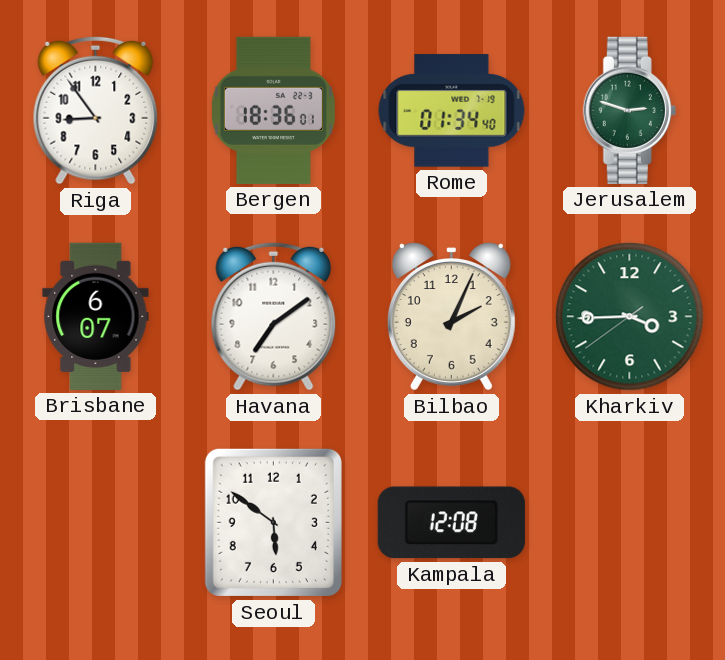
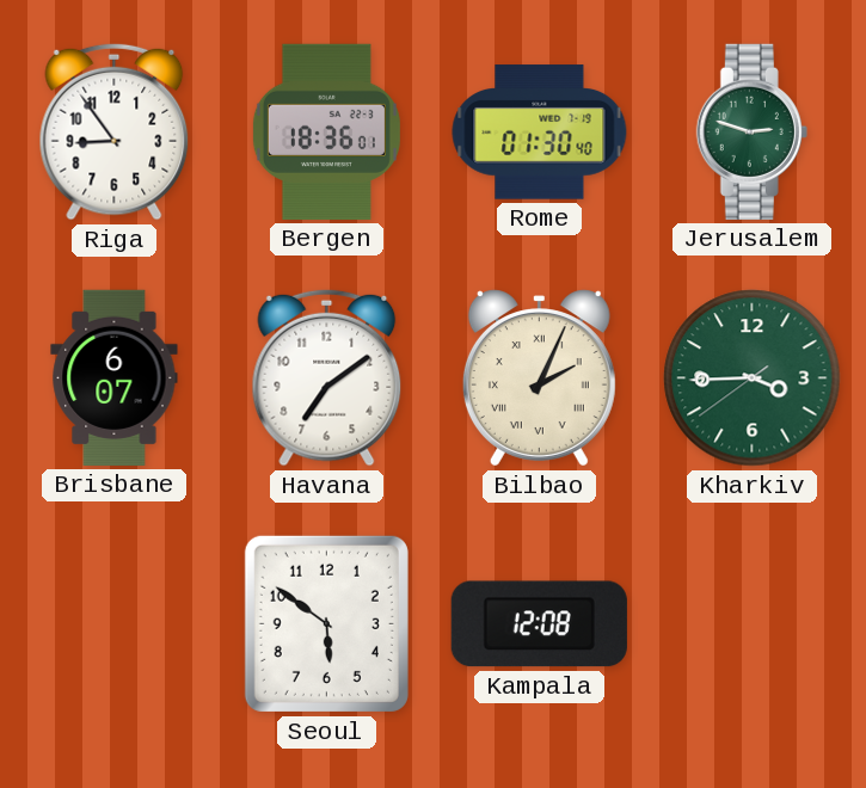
Rome: 01:34 -> 01:30 (540, 133)
Bilbao numerals: Arabic -> Roman (539, 378)
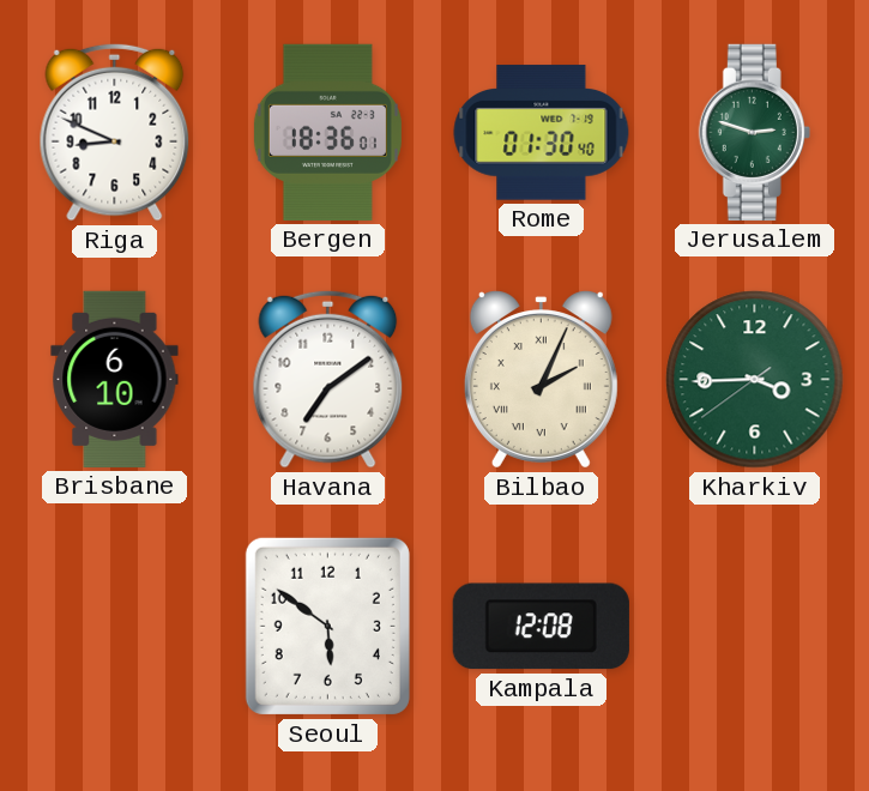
Riga: 8:54 -> 8:49 (115, 132)
Brisbane: 6:07 -> 6:10 (115, 379)
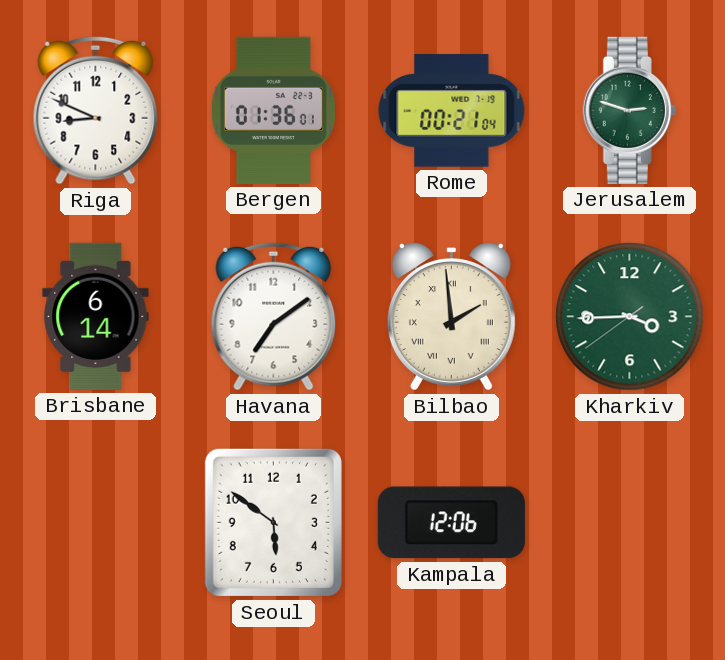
Bergen: 18:36 -> 01:36 (273, 110)
Rome: 01:30 -> 00:21 (452, 111)
Brisbane: 6:10 -> 6:14 (96, 316)
Bilbao: 2:04 -> 1:59 (451, 317)
Kampala: 12:08 -> 12:06 (451, 523)
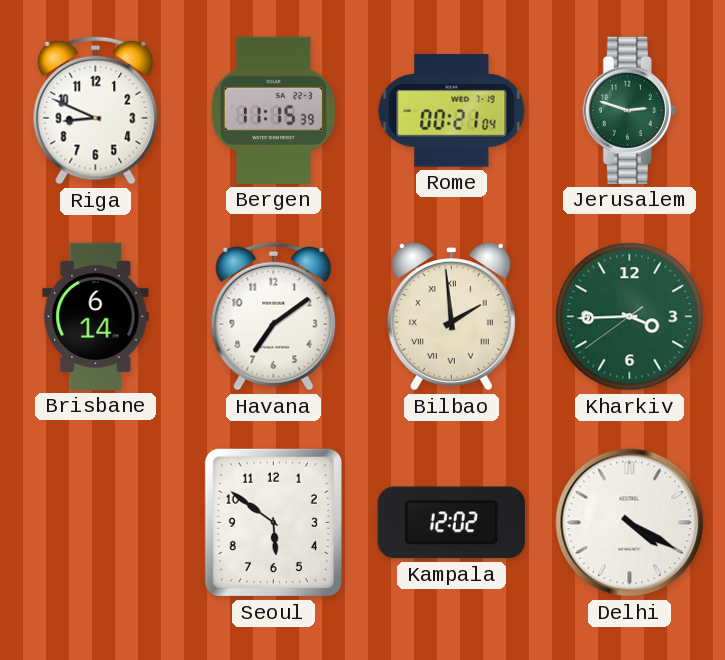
Bergen: 01:36 -> 11:15 (273, 110)
Kampala: 12:06 -> 12:02 (451, 523)
Delhi: none -> 4:20 (630, 523)
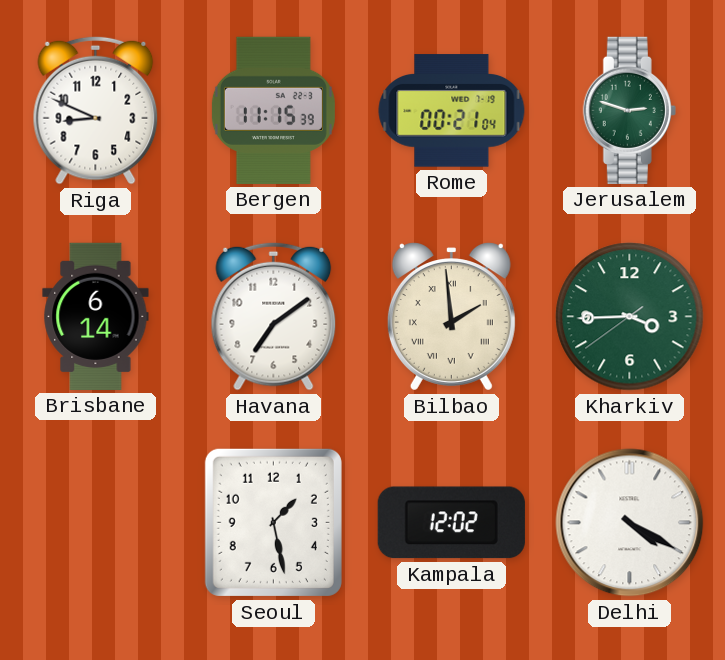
Seoul: 5:51 -> 1:28 (273, 522)
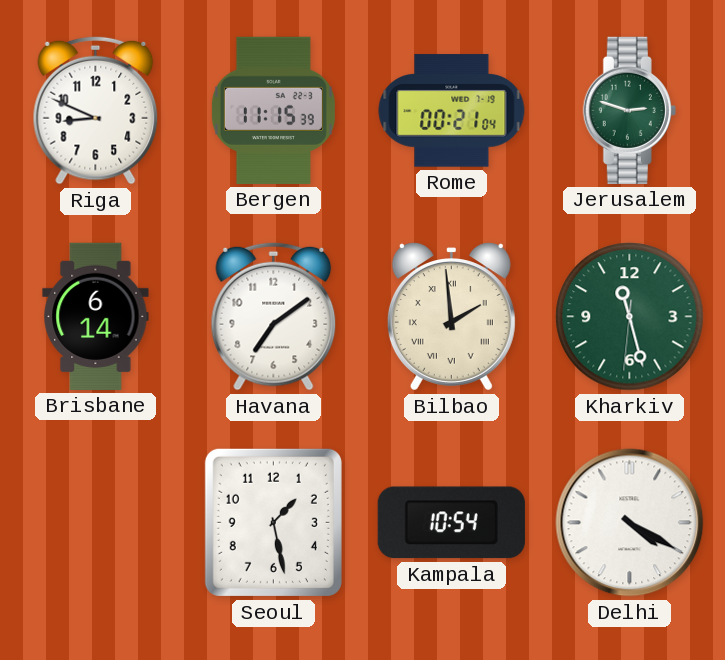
Kharkiv: 3:44 -> 11:27 (630, 317)
Kampala: 12:02 -> 10:54 (451, 523)
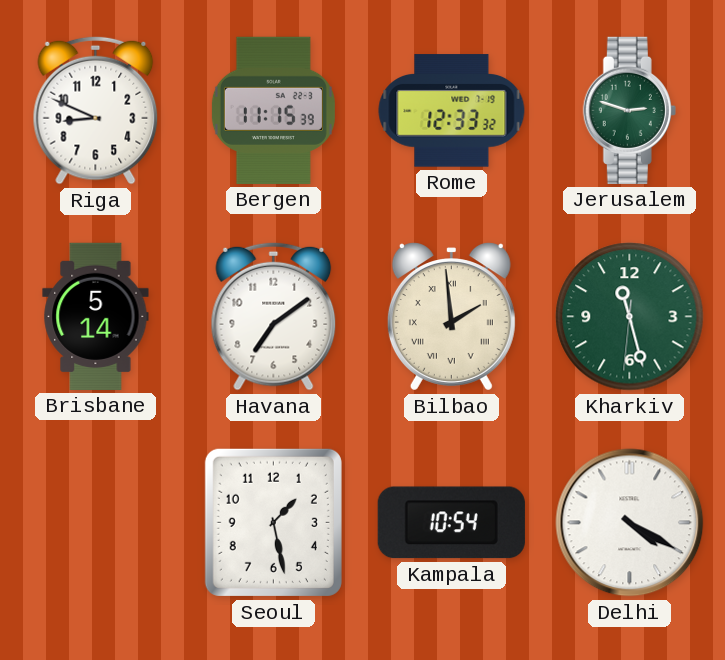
Rome: 00:21 -> 12:33 (452, 111)
Brisbane: 6:14 -> 5:14 (96, 316)
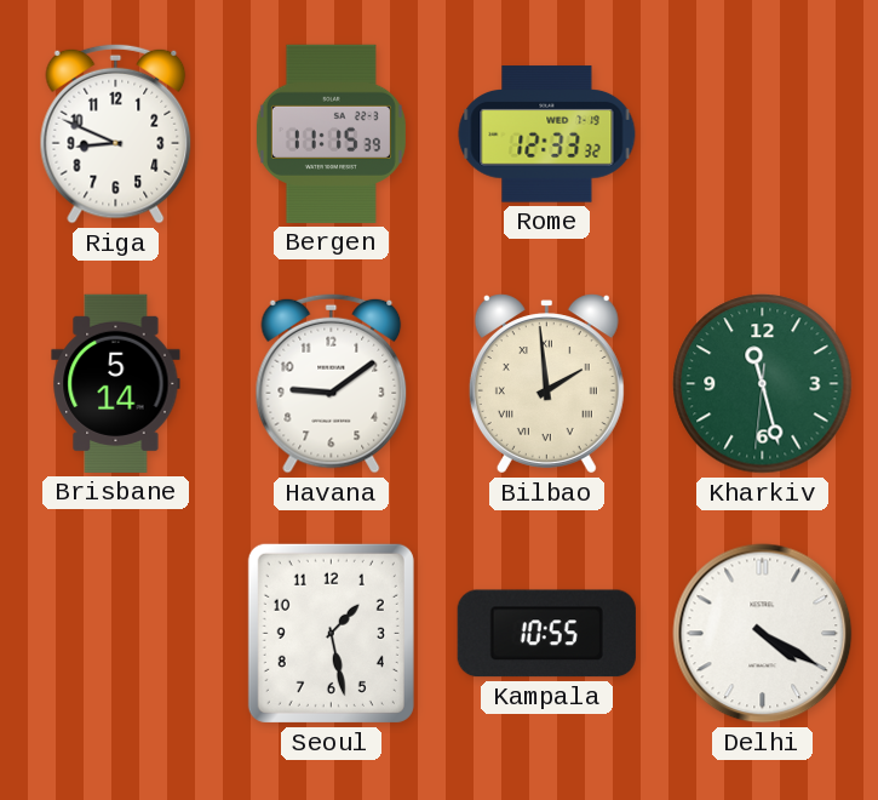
Jerusalem: 2:48 -> none (629, 110)
Havana: 7:09 -> 9:09 (332, 383)
Kampala: 10:54 -> 10:55 (546, 634)
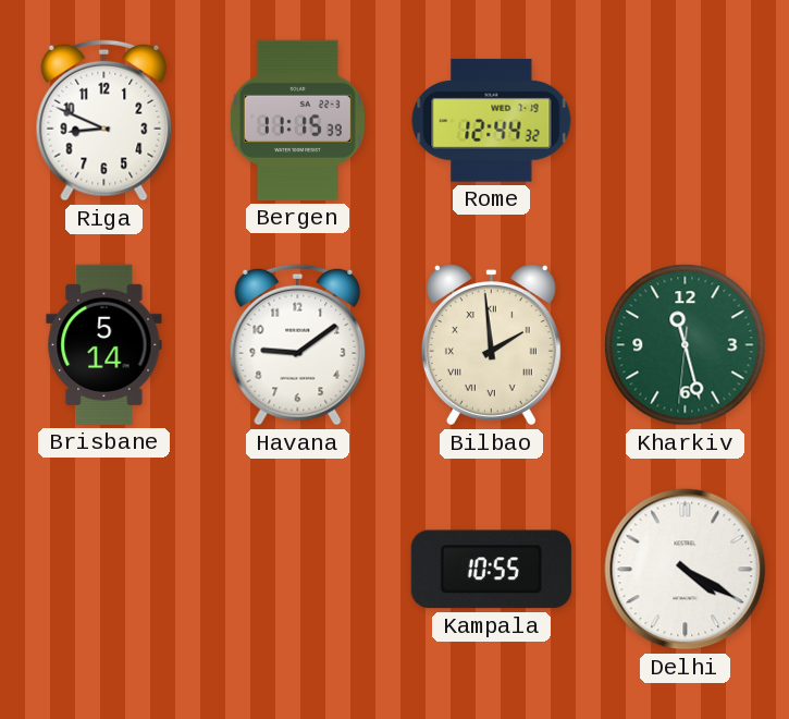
Rome: 12:33 -> 12:44 (492, 121)
Seoul: 1:28 -> none (331, 633)
